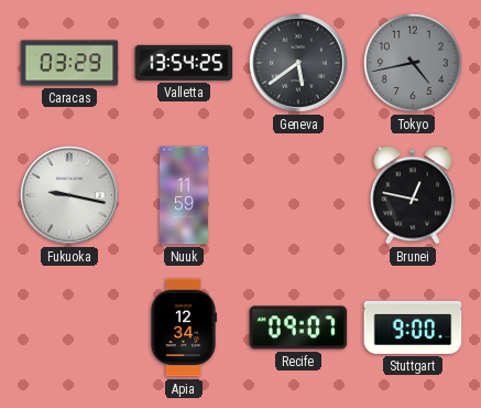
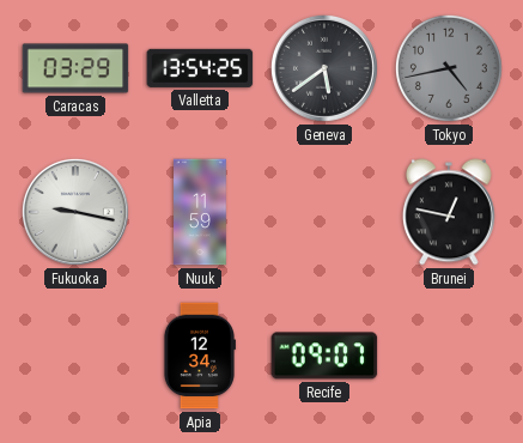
Stuttgart: 9:00 -> none (413, 328)
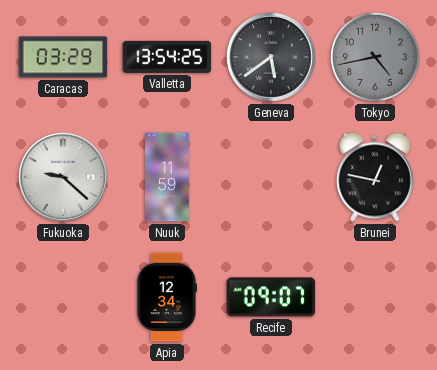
Fukuoka: 9:17 -> 9:22 (63, 177)
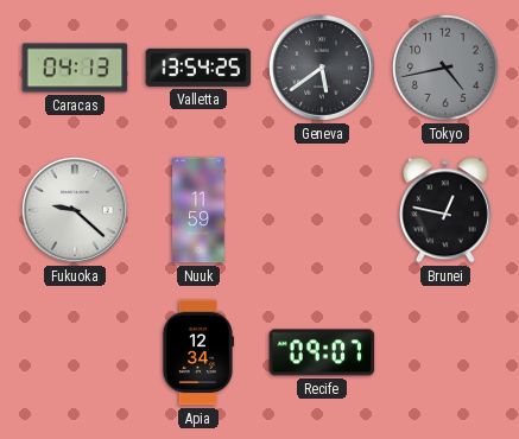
Caracas: 03:29 -> 04:13 (75, 68)
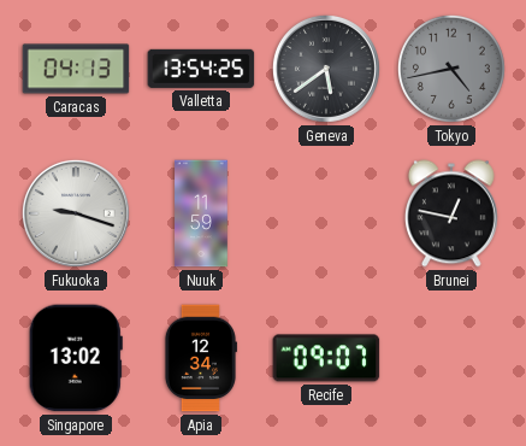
Fukuoka: 9:22 -> 9:18 (76, 213)
Singapore: none -> 13:02 (76, 358)
